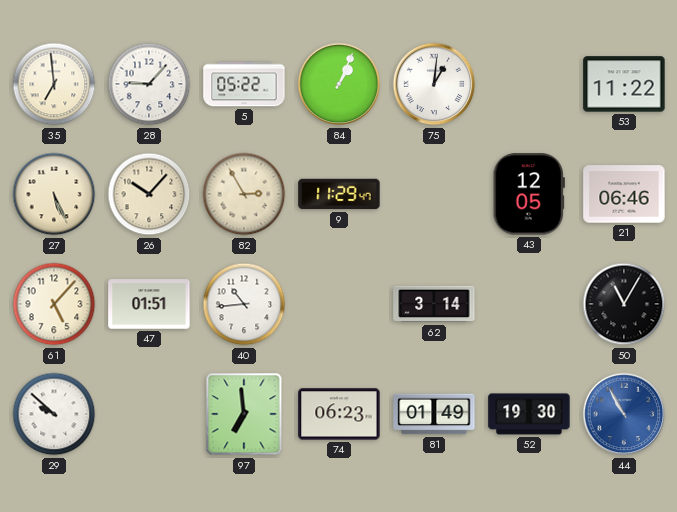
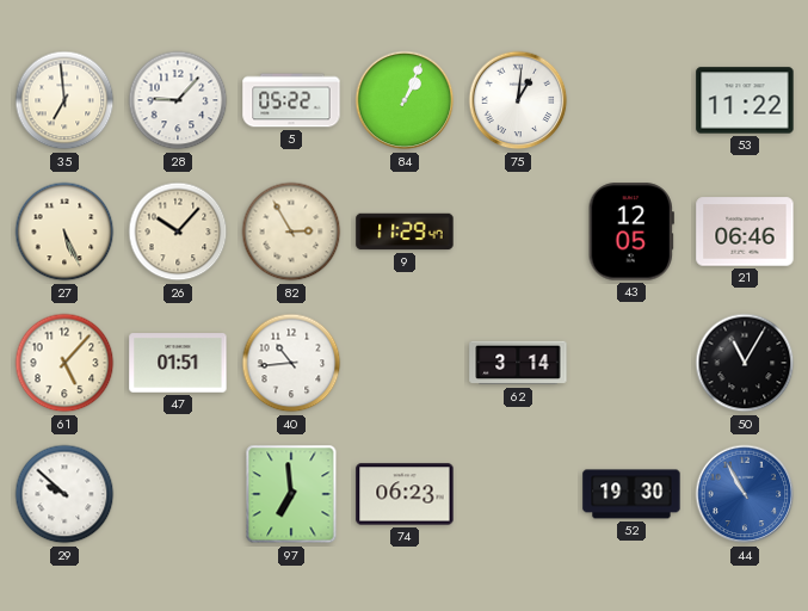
81: 01:49 -> none (434, 414)
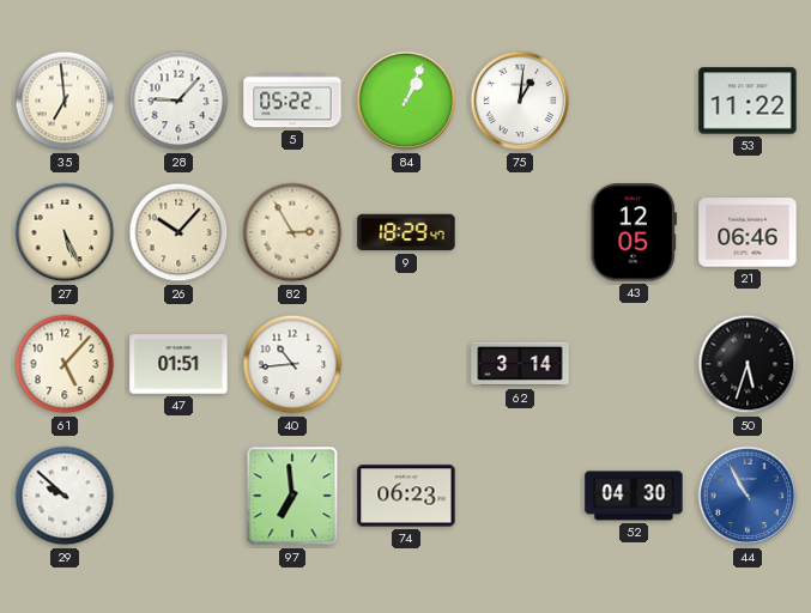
9: 11:29 -> 18:29 (406, 232)
50: 11:05 -> 5:33 (748, 364)
52: 19:30 -> 04:30 (634, 496)
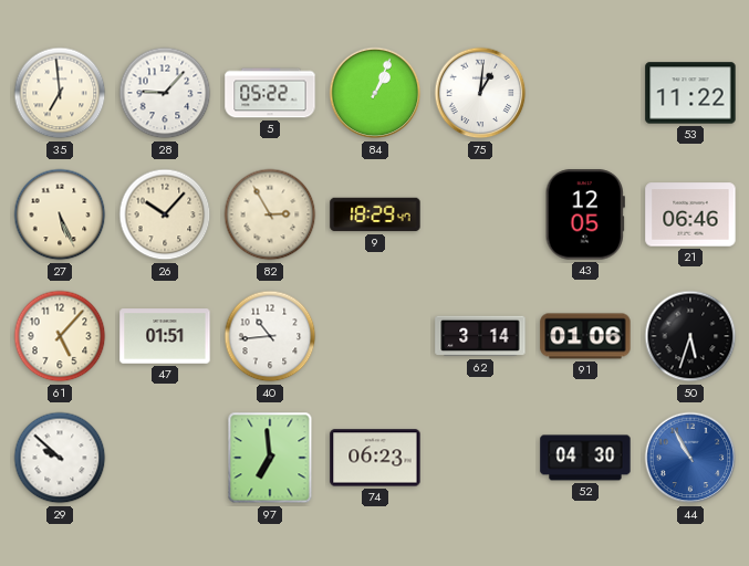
91: none -> 01:06 (585, 336)
